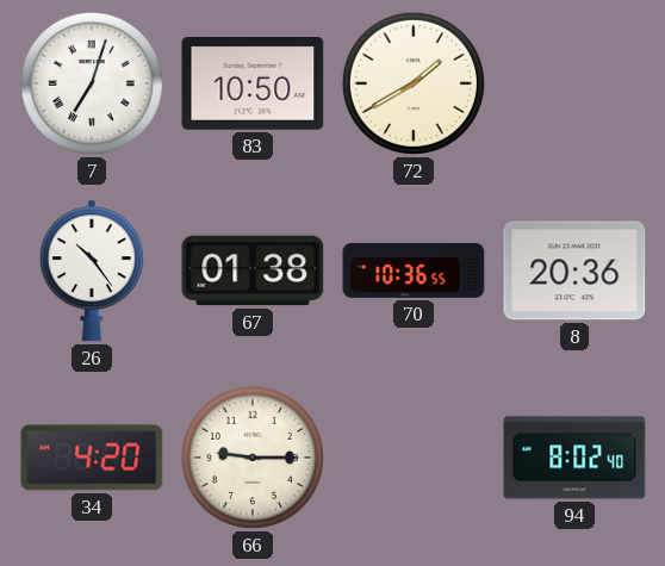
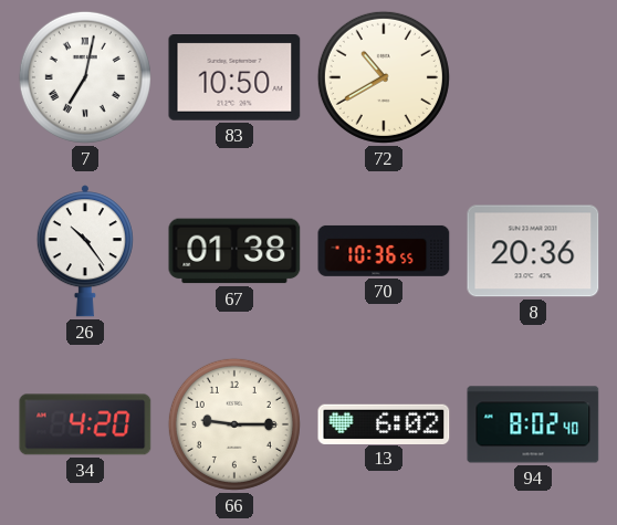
7: 7:03 -> 7:02 (85, 77)
72: 1:40 -> 10:40 (384, 77)
13: none -> 6:02 (384, 423)
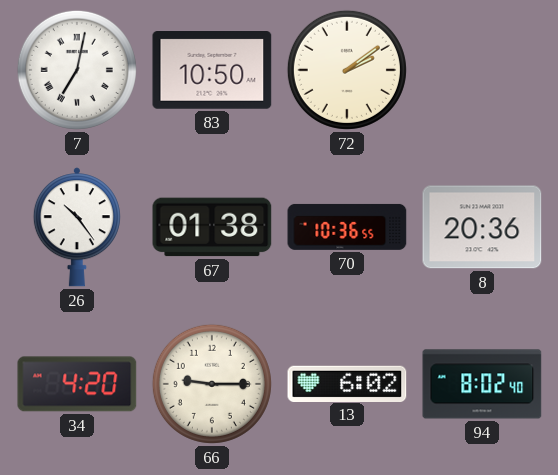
72: 10:40 -> 2:09 (347, 70)
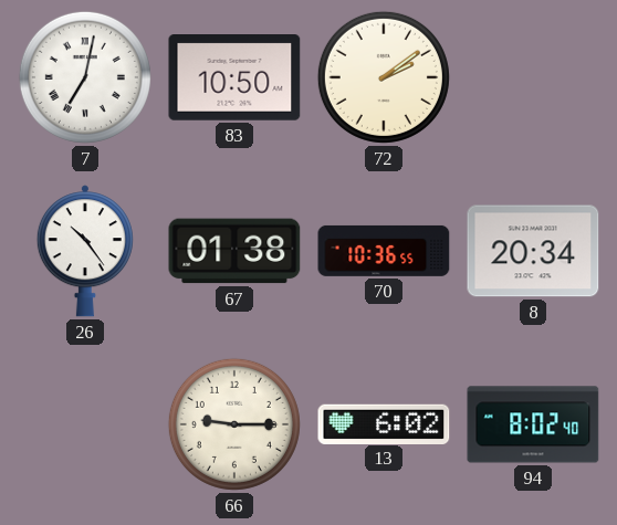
8: 20:36 -> 20:34 (533, 251)
34: 4:20 -> none (77, 384)
